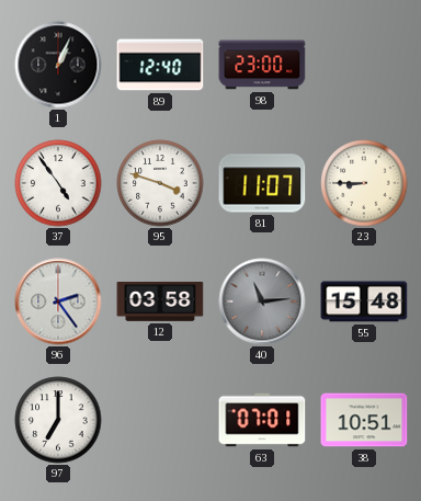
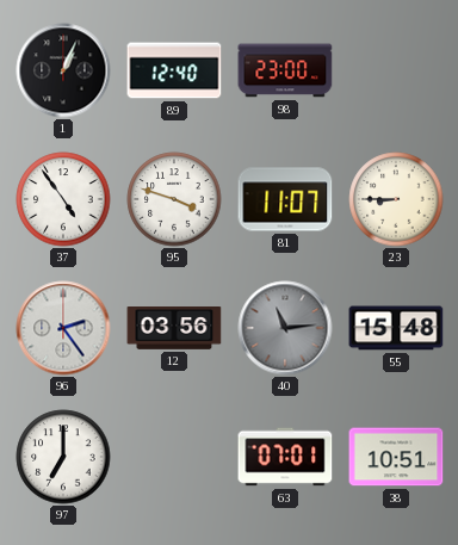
12: 03:58 -> 03:56 (174, 329)
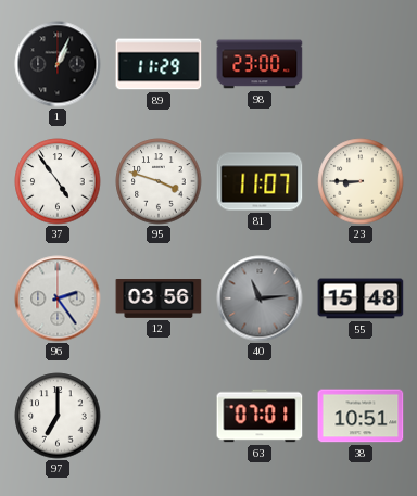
89: 12:40 -> 11:29 (159, 64)
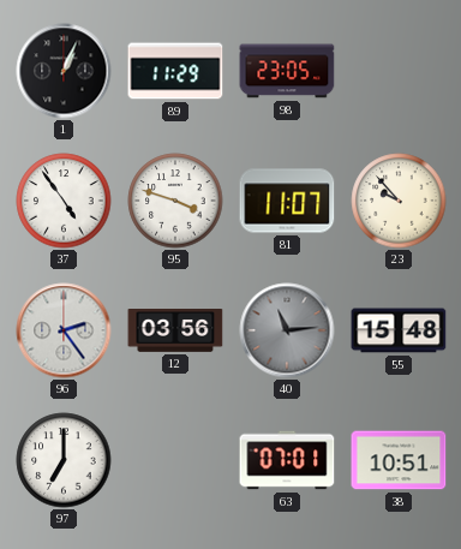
98: 23:00 -> 23:05 (287, 71)
23: 8:45 -> 9:53 (399, 201)
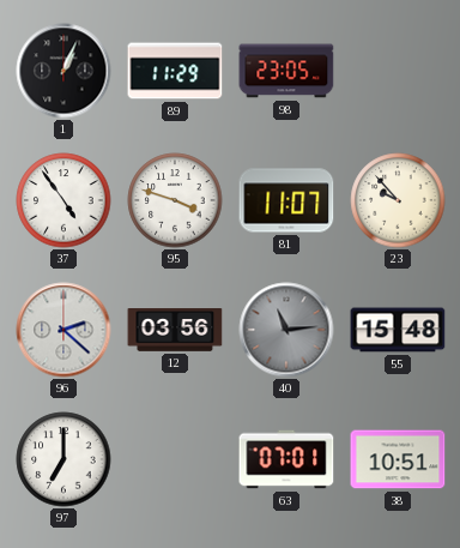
96: 2:24 -> 2:22 (63, 330)
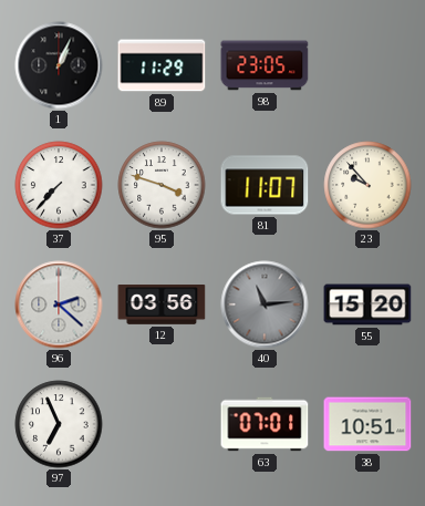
37: 4:54 -> 7:37 (59, 185)
55: 15:48 -> 15:20 (367, 304)
97: 7:00 -> 6:56 (59, 424)
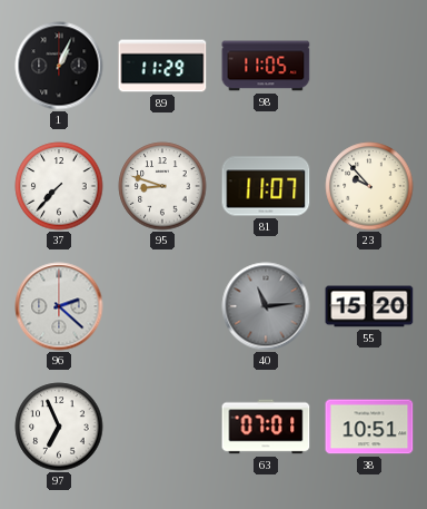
98: 23:05 -> 11:05 (266, 66)
95: 3:48 -> 8:48 (162, 186)
12: 03:56 -> none (162, 306)
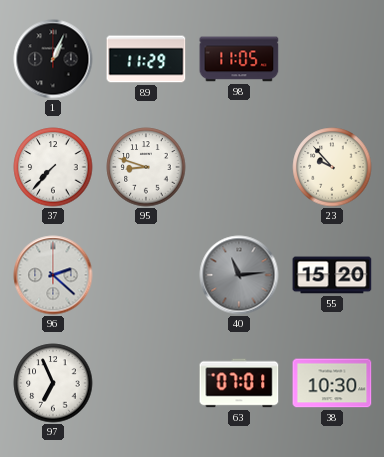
81: 11:07 -> none (266, 186)
38: 10:51 -> 10:30 (332, 383)
